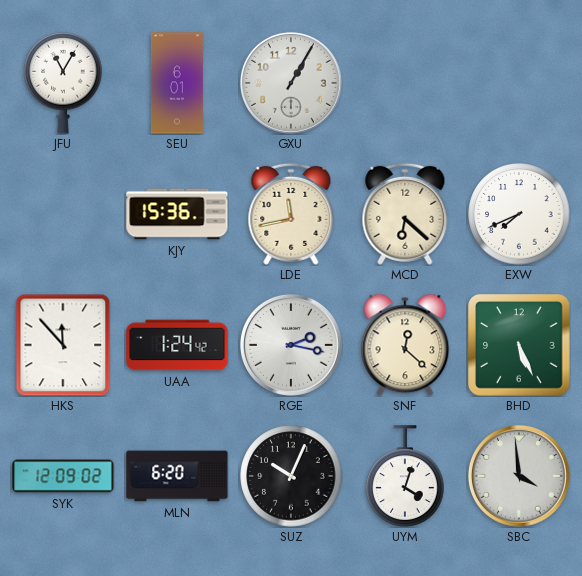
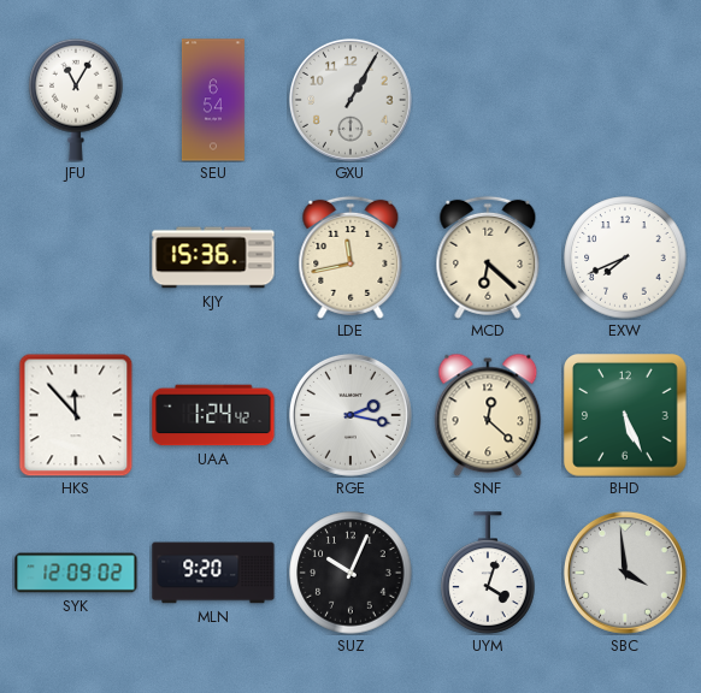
SEU: 6:01 -> 6:54 (213, 100)
MLN: 6:20 -> 9:20 (213, 573)
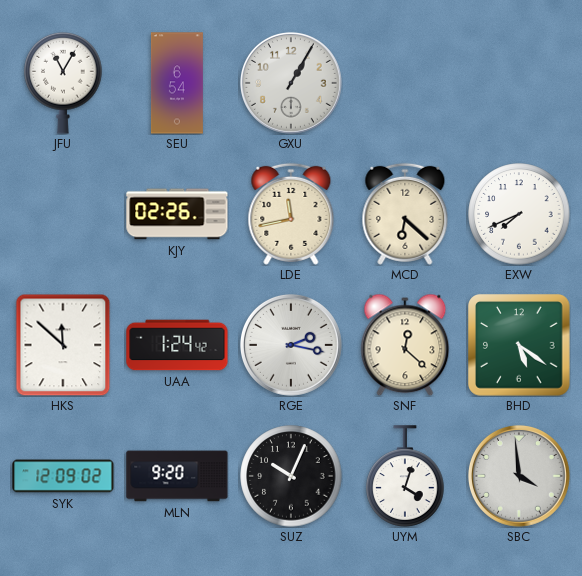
KJY: 15:36 -> 02:26 (177, 214)
HKS: 11:53 -> 11:52 (63, 345)
BHD: 5:26 -> 5:21 (520, 346)
